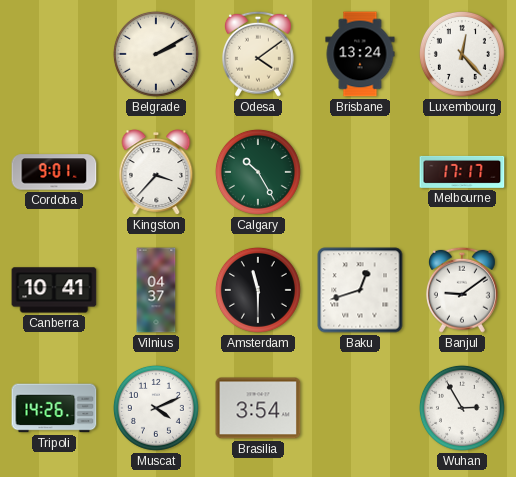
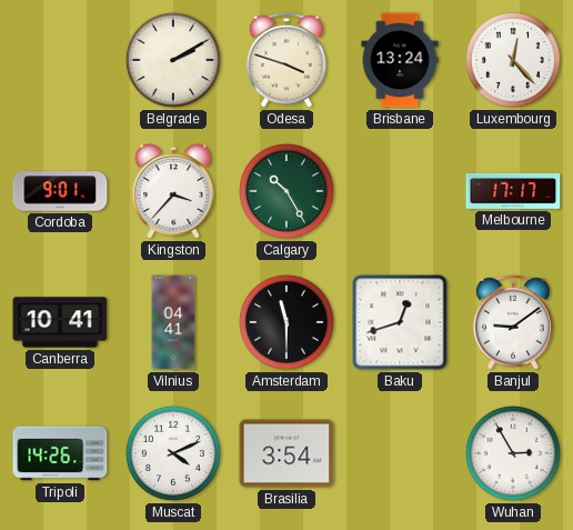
Odesa: 4:09 -> 3:48 (286, 60)
Vilnius: 04:37 -> 04:41 (173, 322)
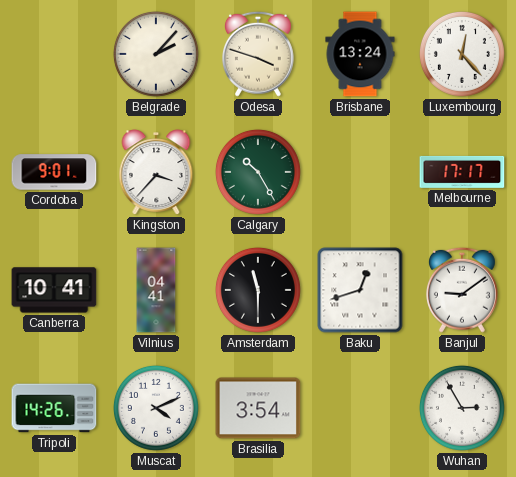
Belgrade: 2:10 -> 2:07 (156, 54)
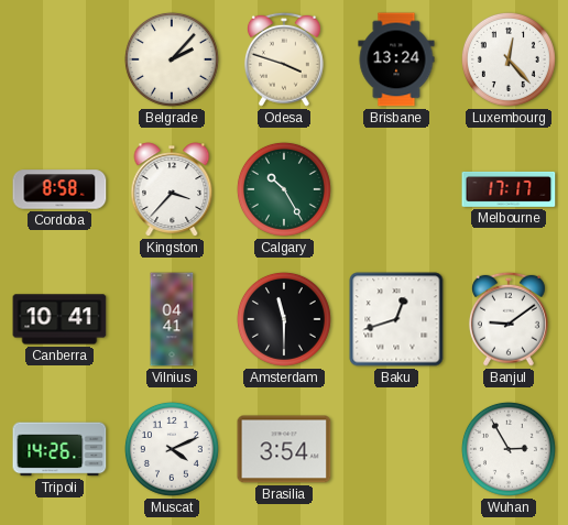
Cordoba: 9:01 -> 8:58 (59, 189)
